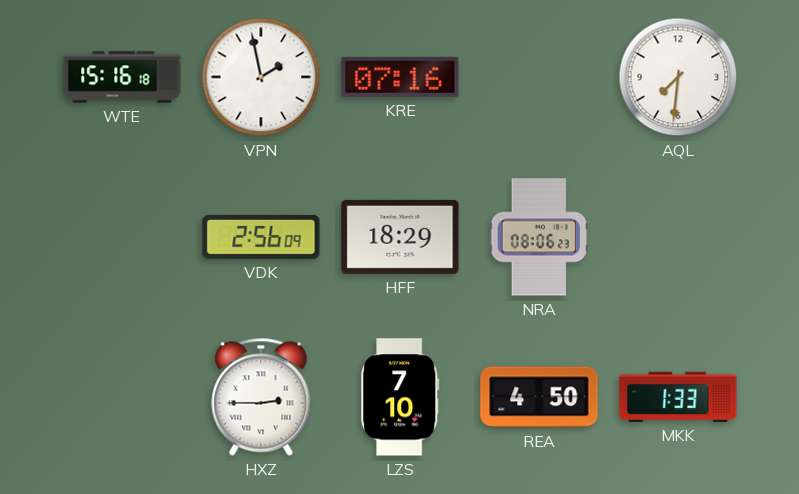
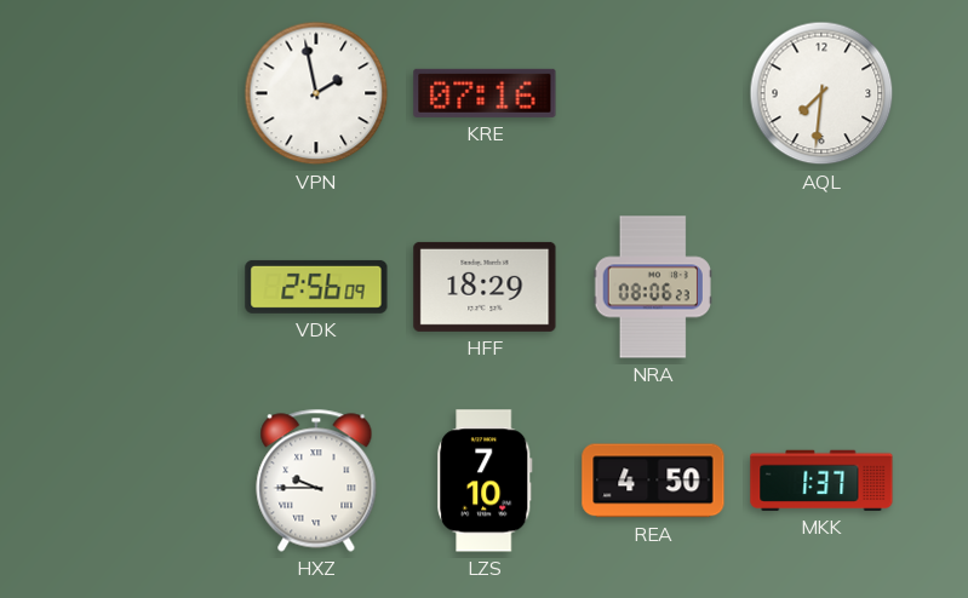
WTE: 15:16 -> none (122, 77)
HXZ: 2:45 -> 9:45 (316, 481)
MKK: 1:33 -> 1:37 (821, 481)
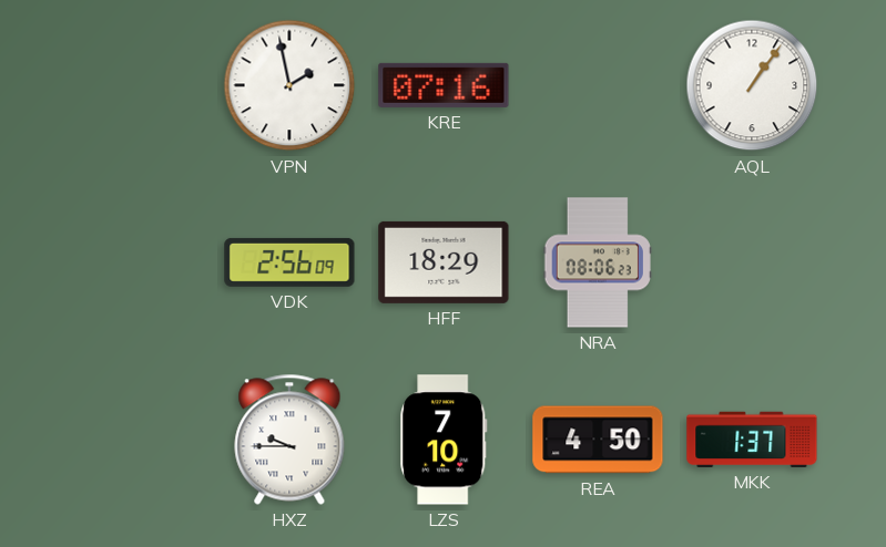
AQL: 7:31 -> 1:06 (752, 85)
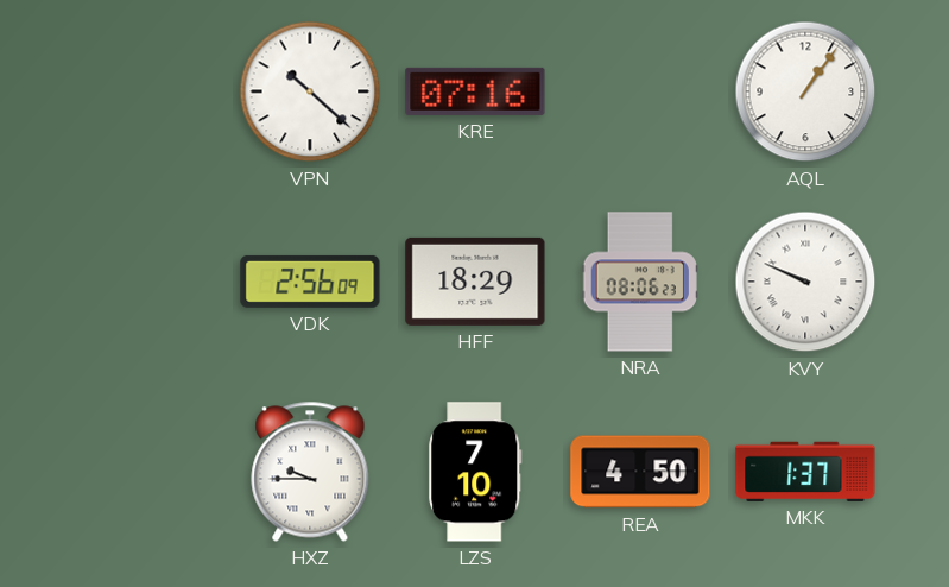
VPN: 1:58 -> 10:22 (310, 91)
KVY: none -> 9:49 (805, 282)
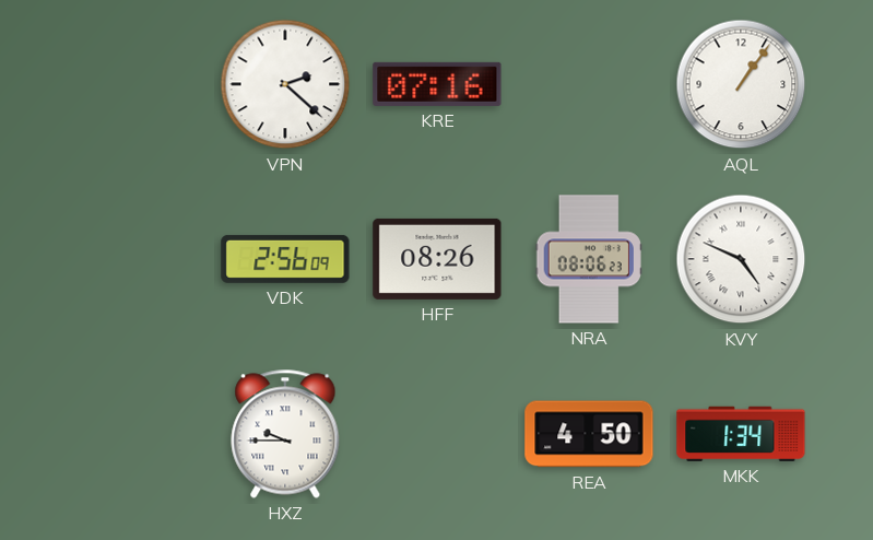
VPN: 10:22 -> 2:22 (285, 84)
HFF: 18:29 -> 08:26 (437, 259)
KVY: 9:49 -> 4:49 (741, 259)
LZS: 7:10 -> none (475, 472)
MKK: 1:37 -> 1:34 (741, 434)
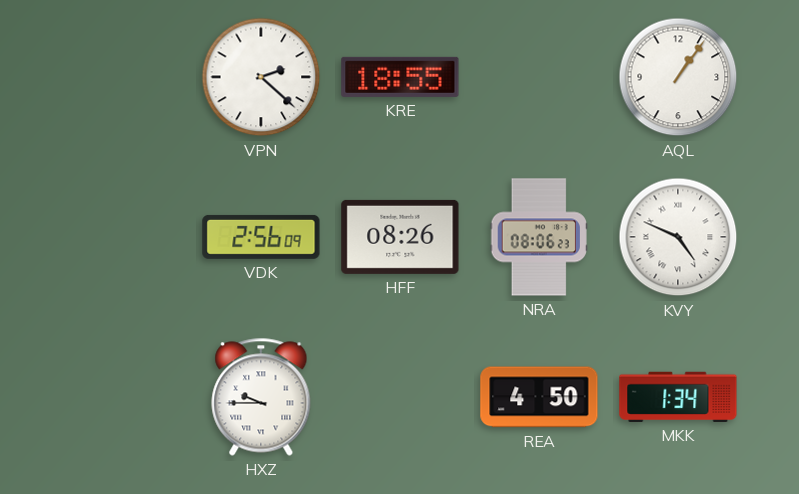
KRE: 07:16 -> 18:55 (400, 77)
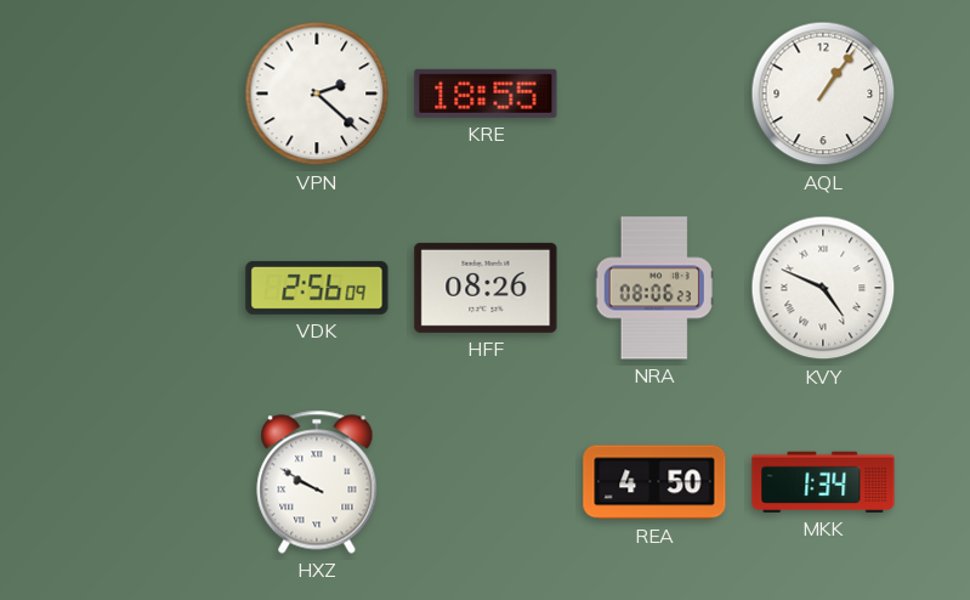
HXZ: 9:45 -> 9:50 (317, 482)
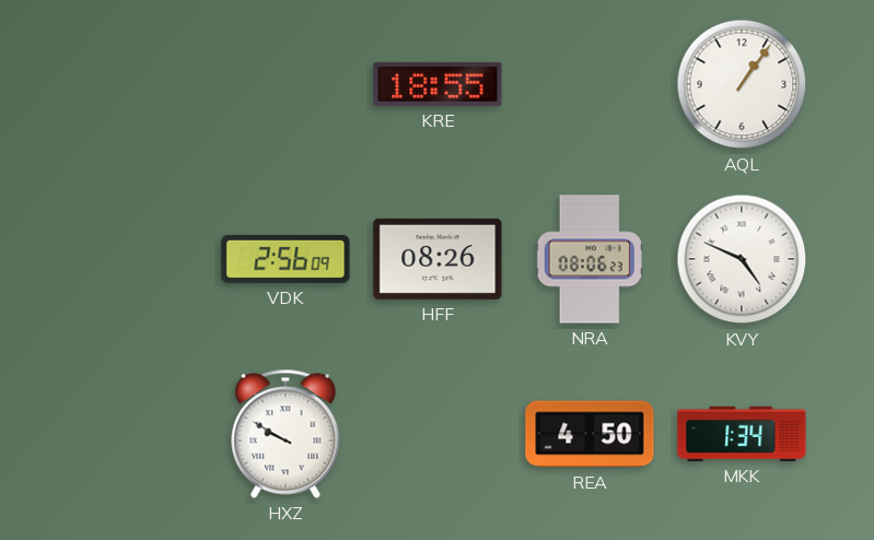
VPN: 2:22 -> none (317, 94)
